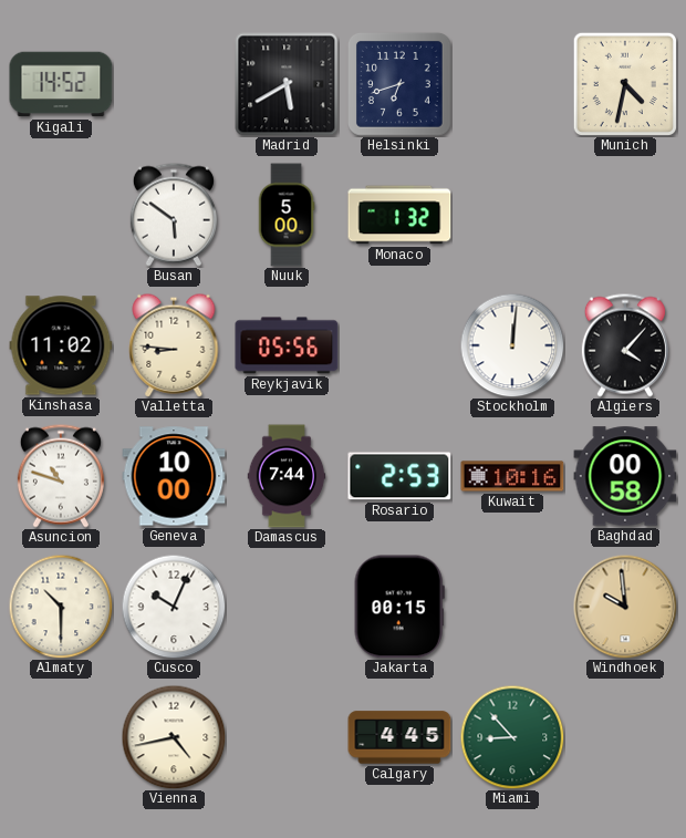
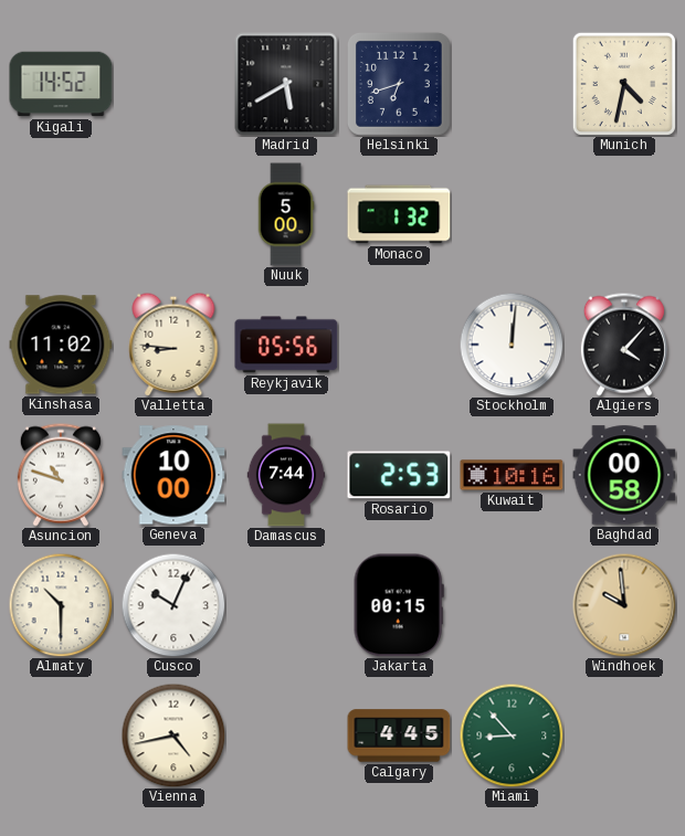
Busan: 5:51 -> none (174, 215)
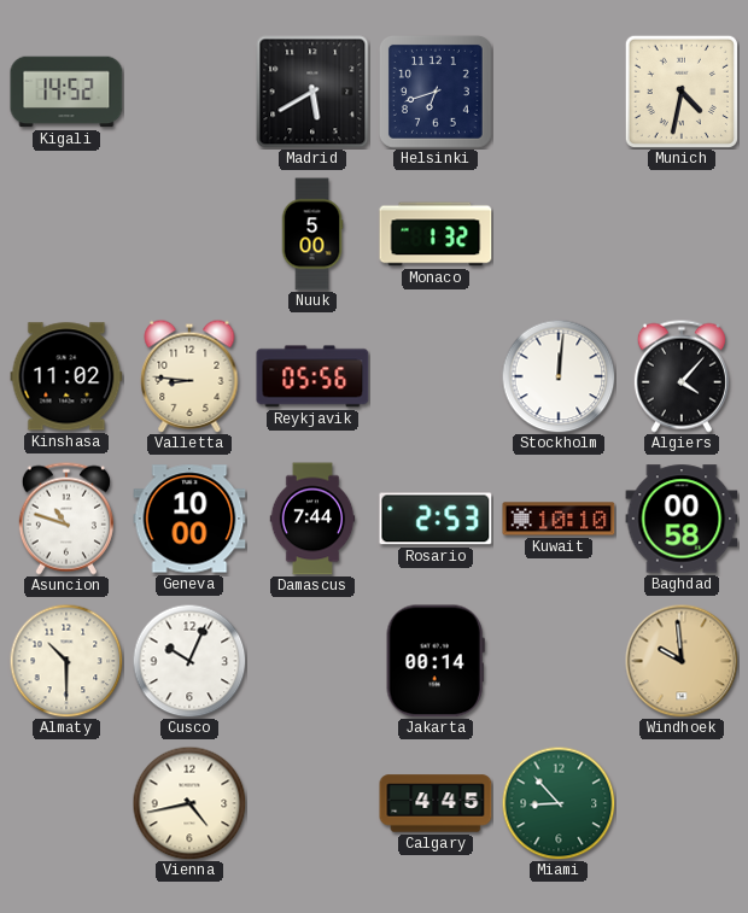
Kuwait: 10:16 -> 10:10 (559, 519)
Jakarta: 00:15 -> 00:14 (436, 661)
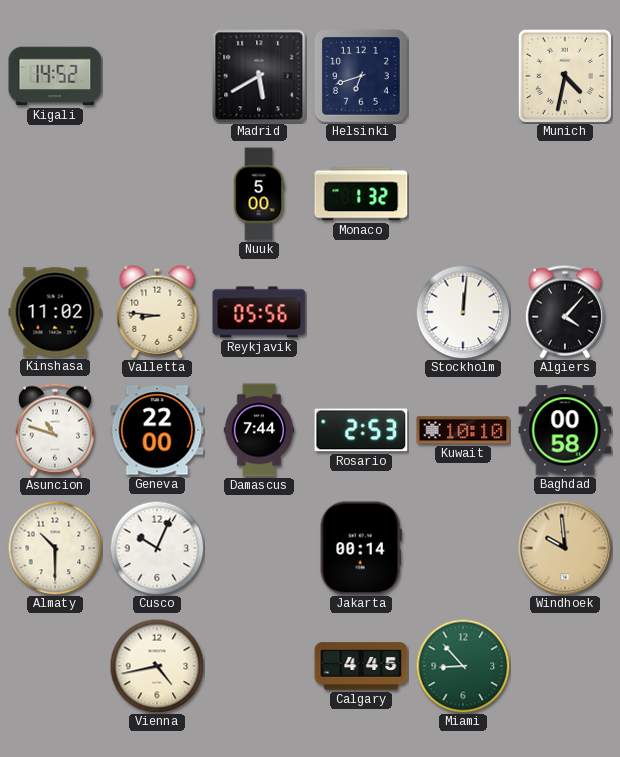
Geneva: 10:00 -> 22:00 (157, 430)
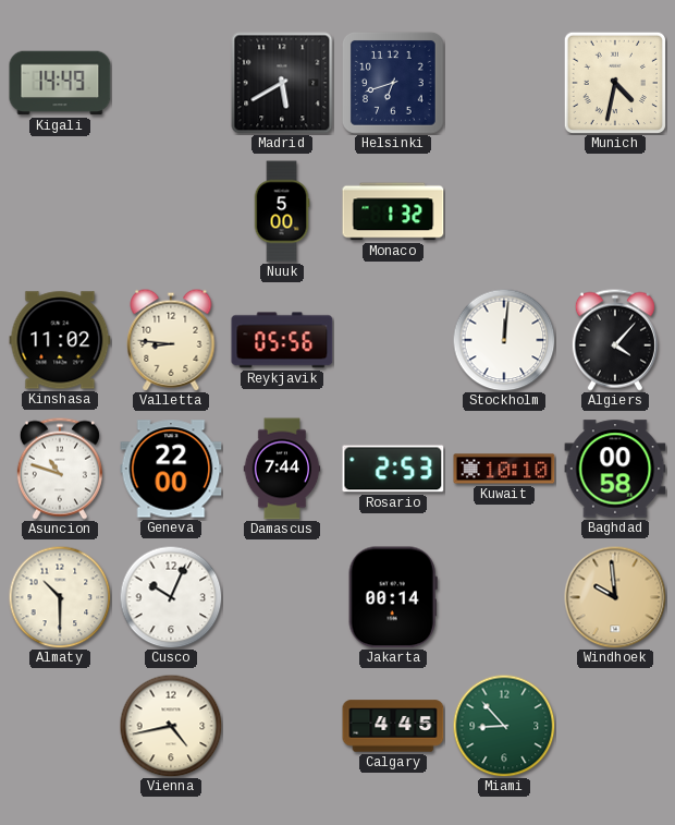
Kigali: 14:52 -> 14:49 (60, 83)
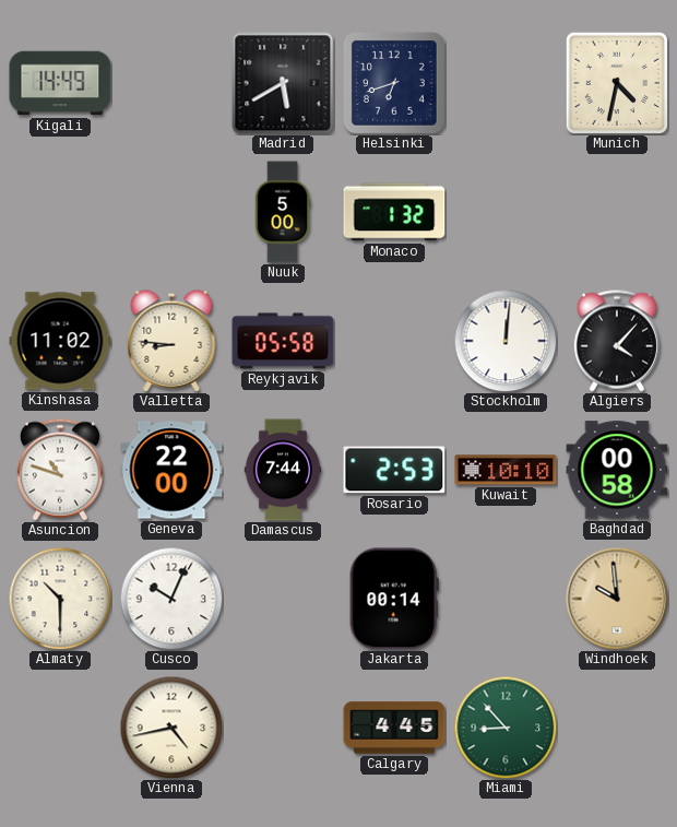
Reykjavik: 05:56 -> 05:58 (283, 341)
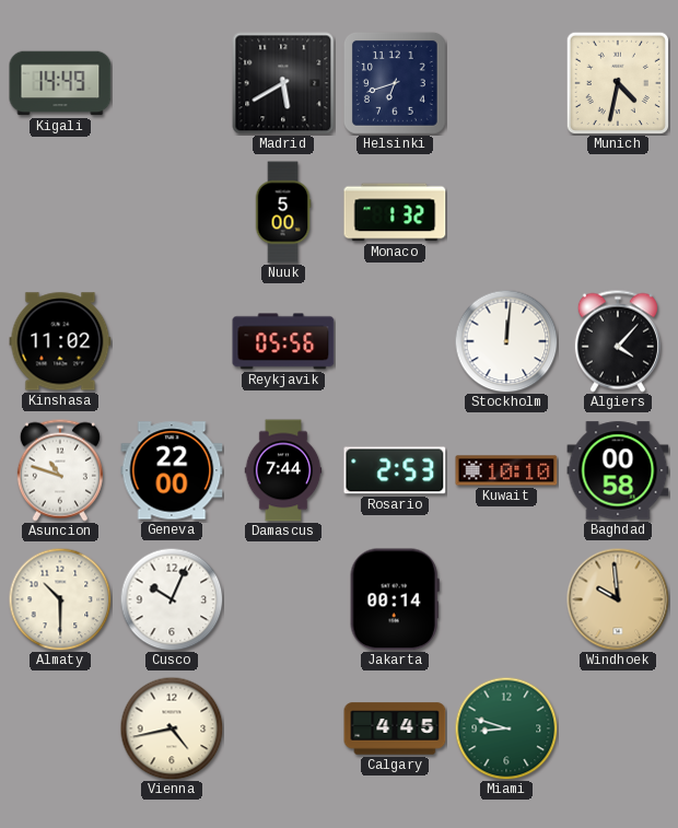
Valletta: 8:46 -> none (171, 341)
Reykjavik: 05:58 -> 05:56 (283, 341)
Miami: 8:53 -> 8:48 (506, 728)
